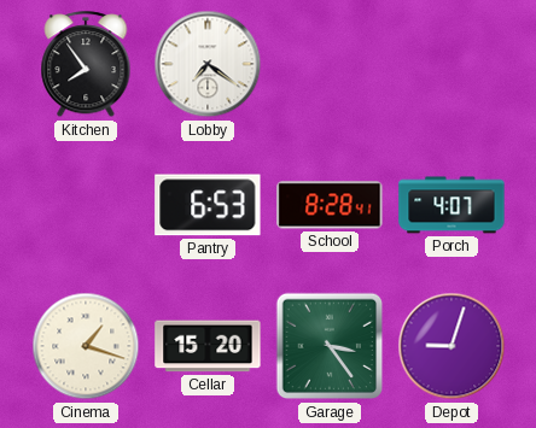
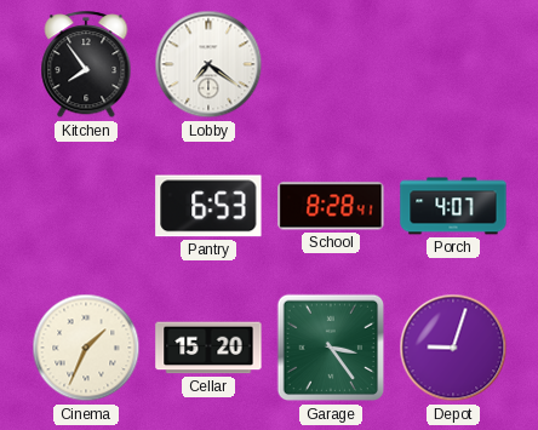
Cinema: 1:18 -> 1:34 (86, 348)
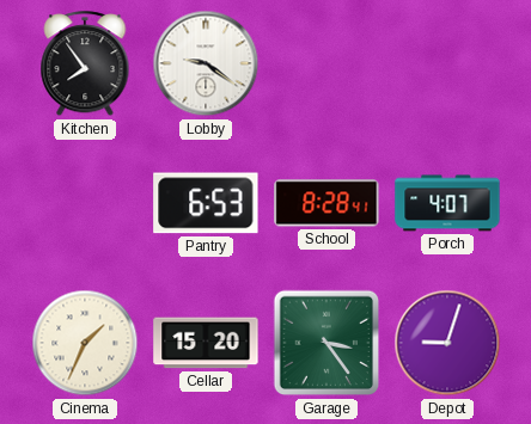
Lobby: 7:21 -> 9:21 (206, 63)
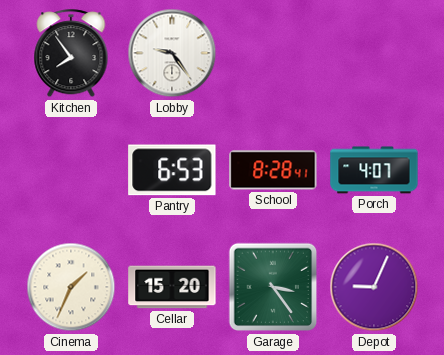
Lobby: 9:21 -> 9:24 (172, 53)
Depot: 9:03 -> 9:04 (374, 287)
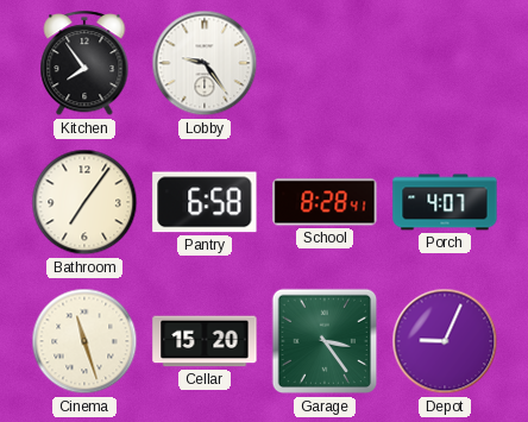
Bathroom: none -> 7:06 (84, 202)
Pantry: 6:53 -> 6:58 (205, 202)
Cinema: 1:34 -> 11:27 (84, 341)
